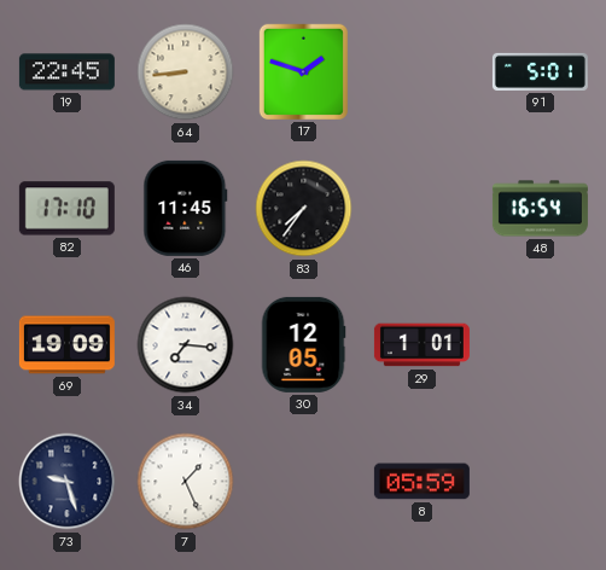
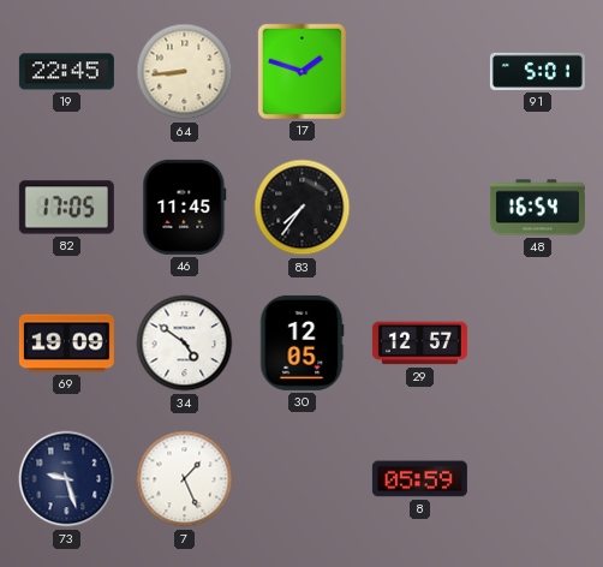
82: 17:10 -> 17:05 (66, 208)
34: 7:16 -> 4:51 (185, 344)
29: 1:01 -> 12:57 (419, 344)
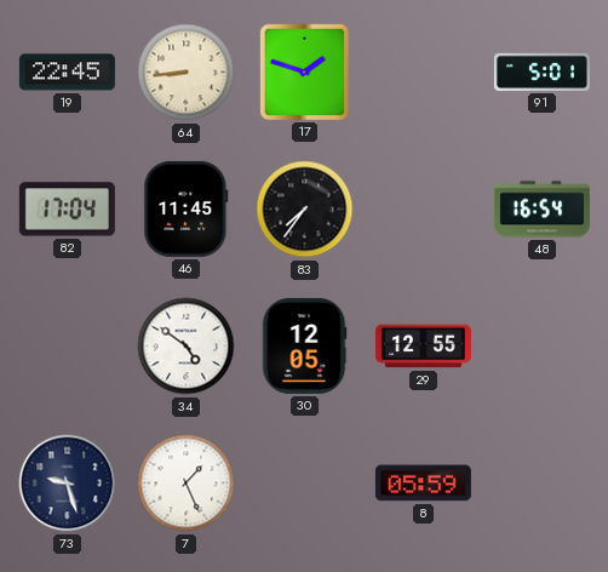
82: 17:05 -> 17:04 (67, 210)
69: 19:09 -> none (66, 344)
29: 12:57 -> 12:55 (423, 347)
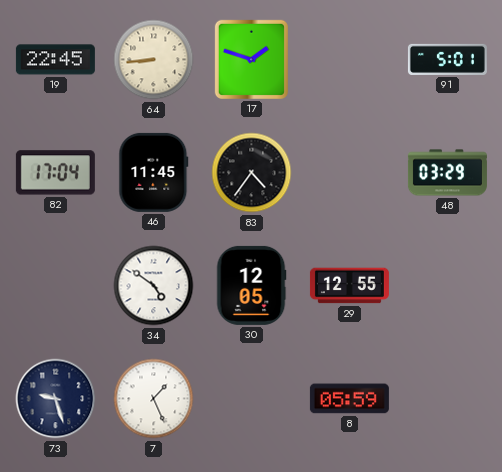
83: 7:36 -> 4:36 (252, 173)
48: 16:54 -> 03:29 (447, 173)
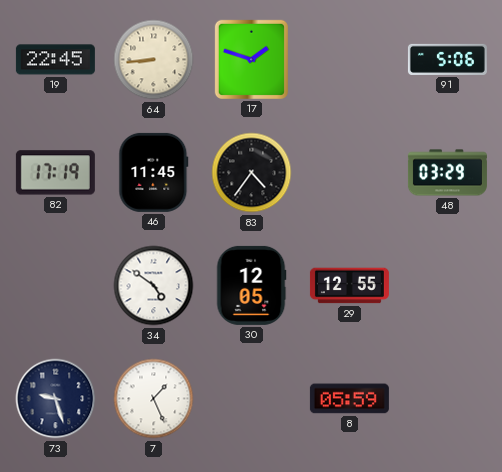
91: 5:01 -> 5:06 (447, 59)
82: 17:04 -> 17:19 (55, 173)
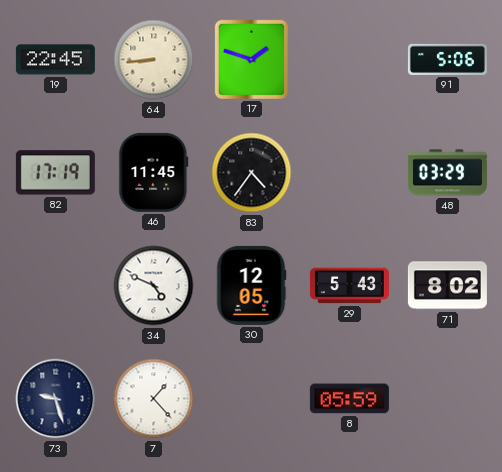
34: 4:51 -> 4:49 (154, 286)
29: 12:55 -> 5:43 (349, 286)
71: none -> 8:02 (447, 286)
7: 1:26 -> 1:23 (154, 399)
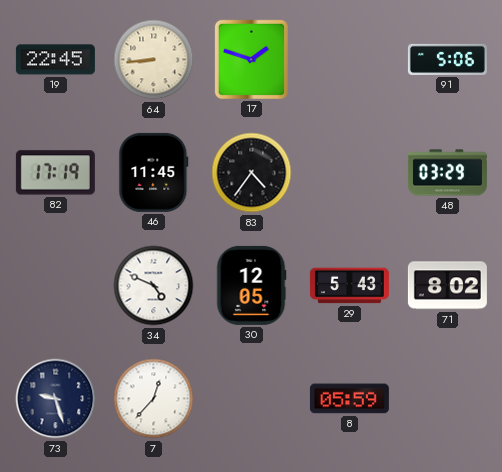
7: 1:23 -> 12:37 (154, 399)
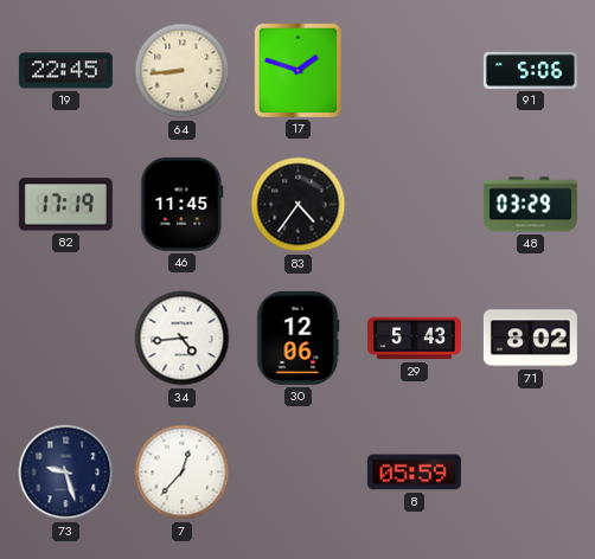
34: 4:49 -> 4:44 (183, 339)
30: 12:05 -> 12:06 (297, 338)
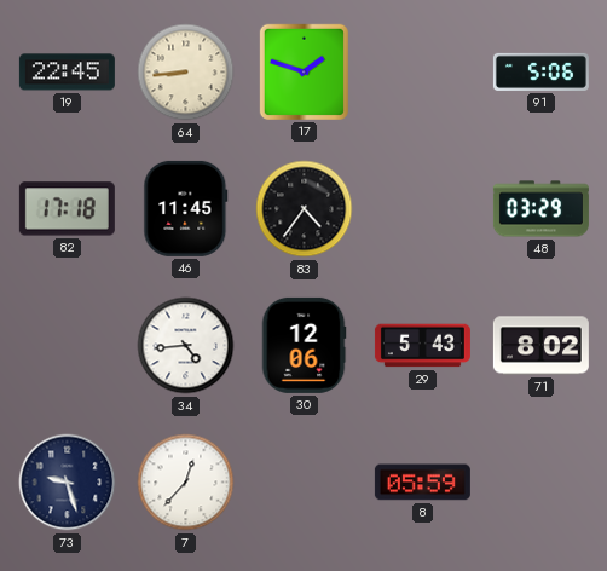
82: 17:19 -> 17:18 (67, 209)
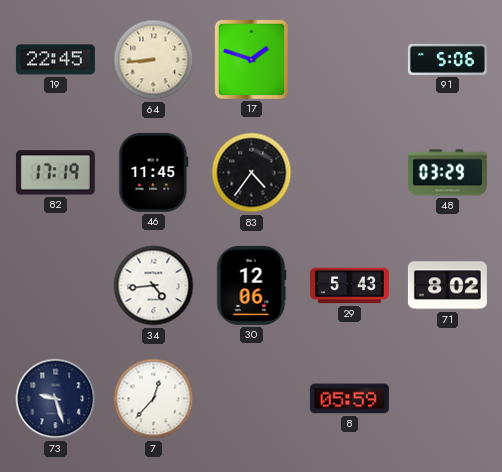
82: 17:18 -> 17:19 (55, 173)
